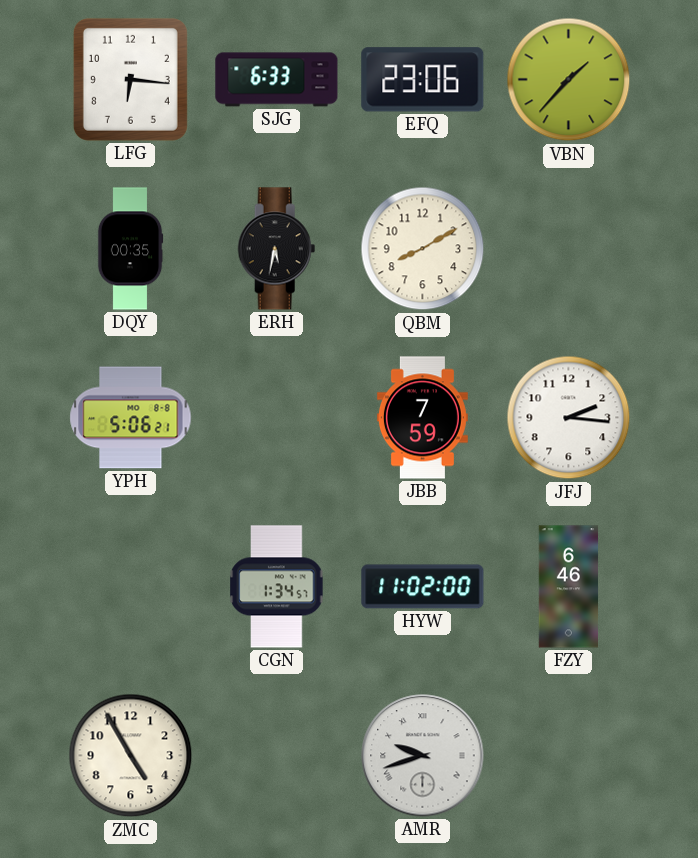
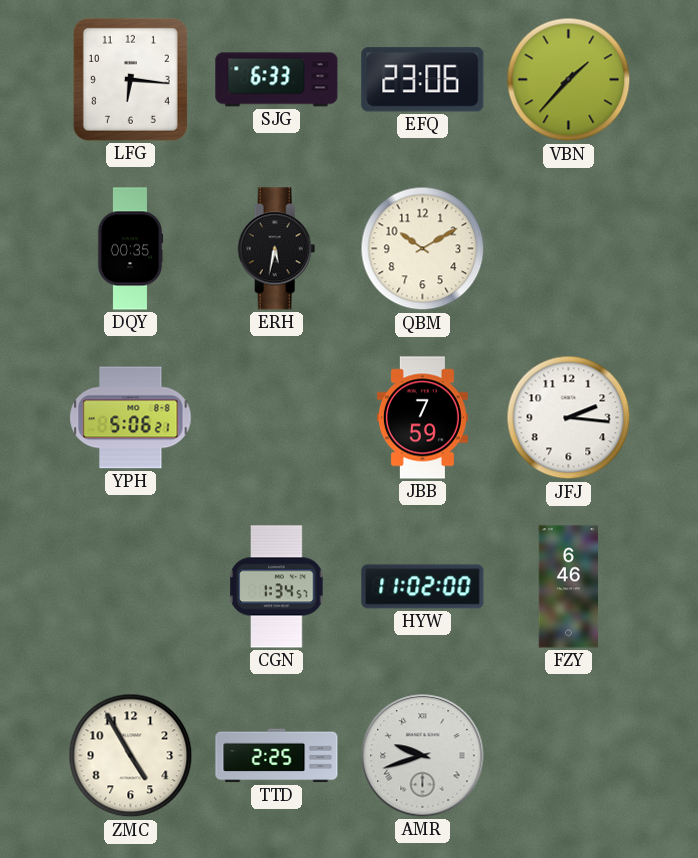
QBM: 8:10 -> 10:10 (423, 249)
TTD: none -> 2:25 (277, 756)
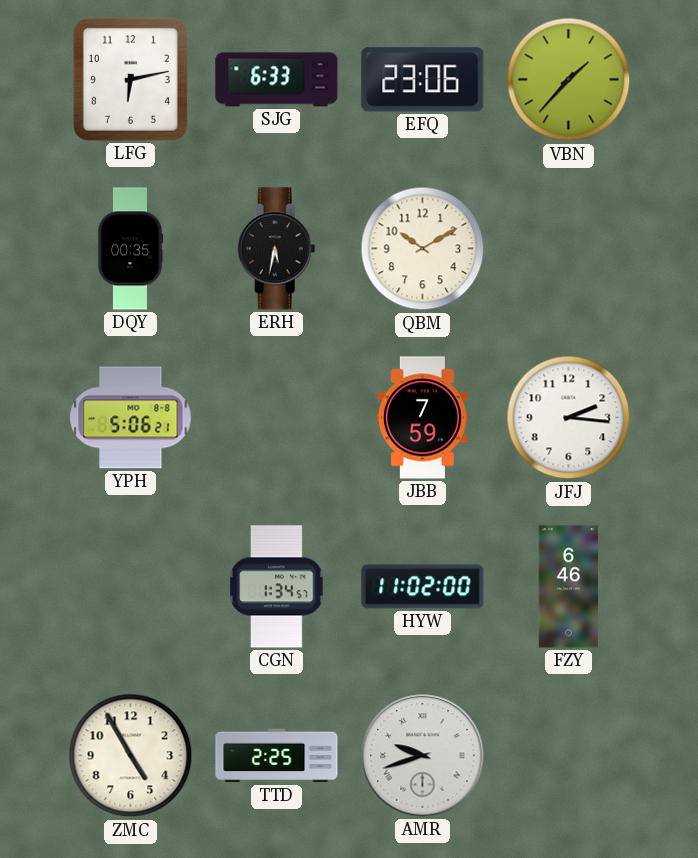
LFG: 6:16 -> 6:13 (130, 79)
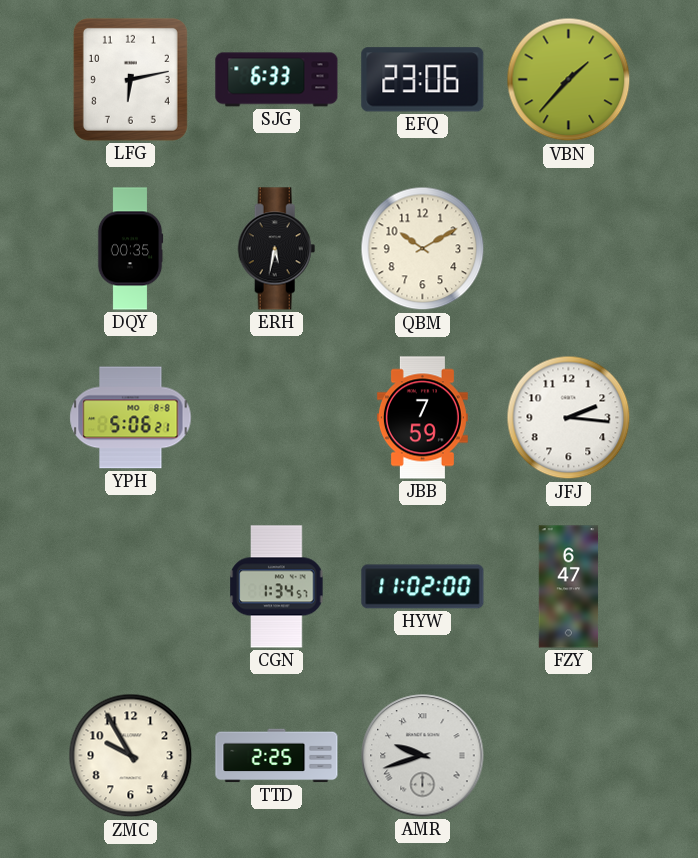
FZY: 6:46 -> 6:47 (569, 587)
ZMC: 4:55 -> 9:55 (131, 756)
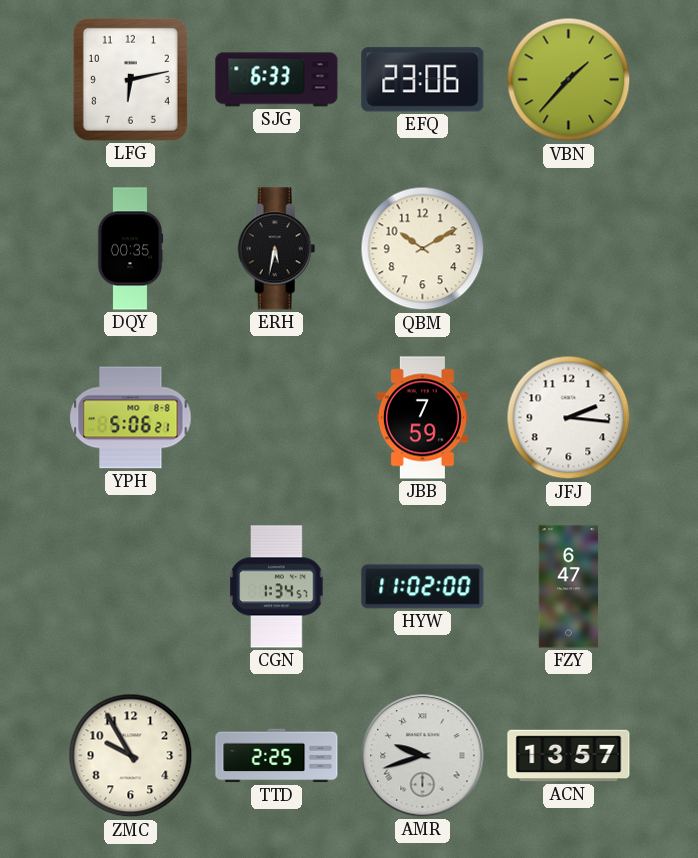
ACN: none -> 13:57 (569, 756)
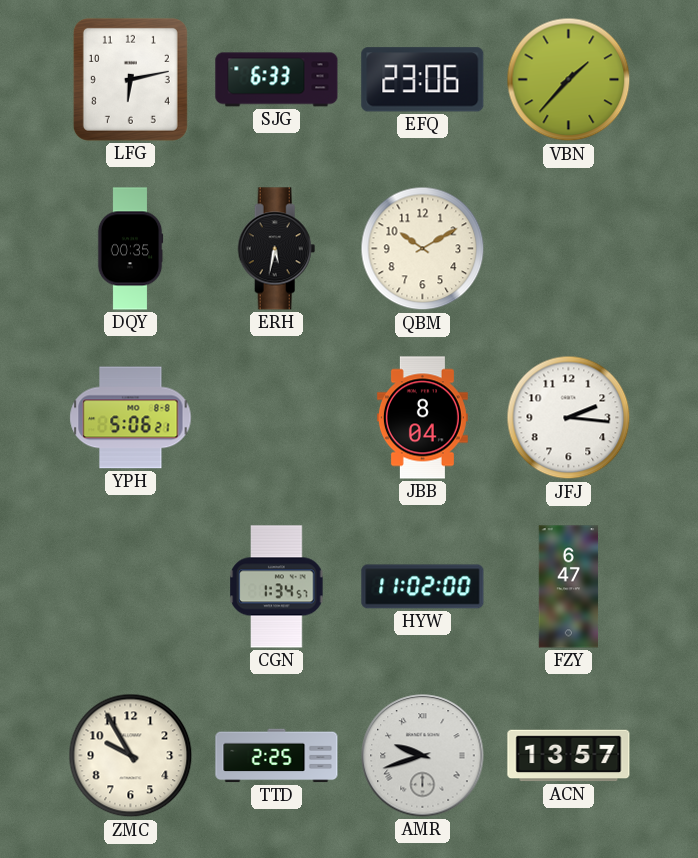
JBB: 7:59 -> 8:04 (422, 418)
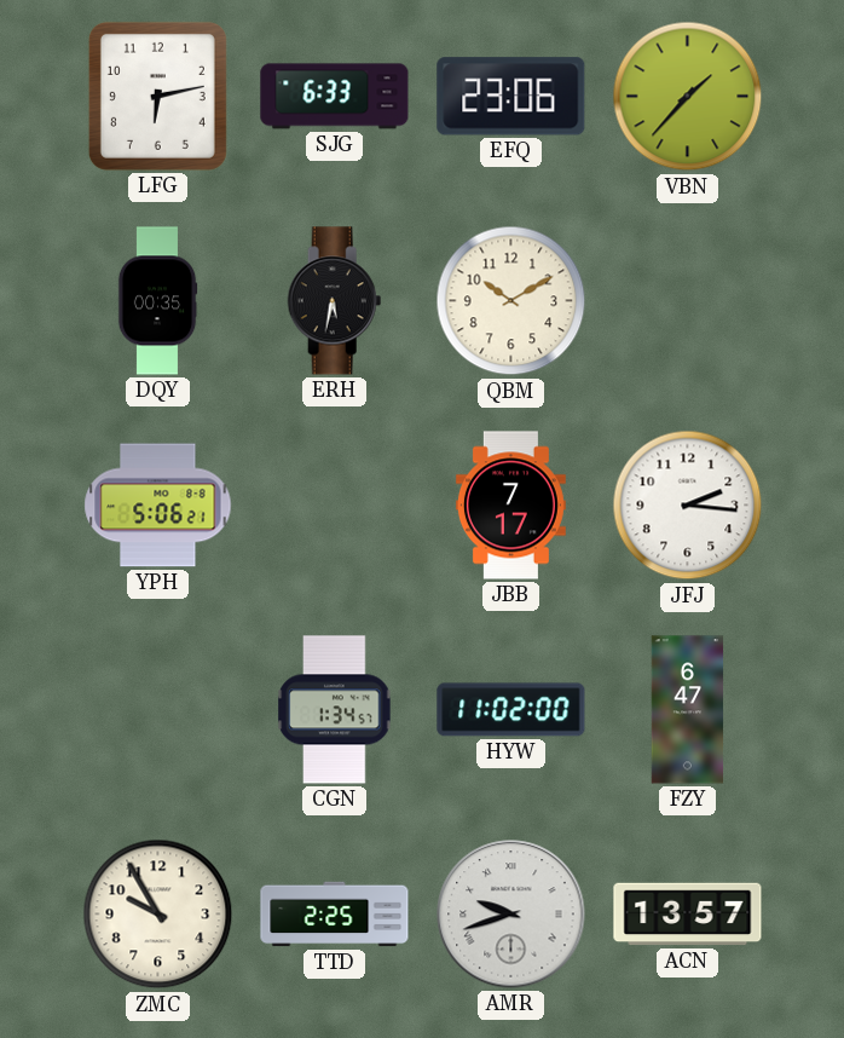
JBB: 8:04 -> 7:17 (510, 506)
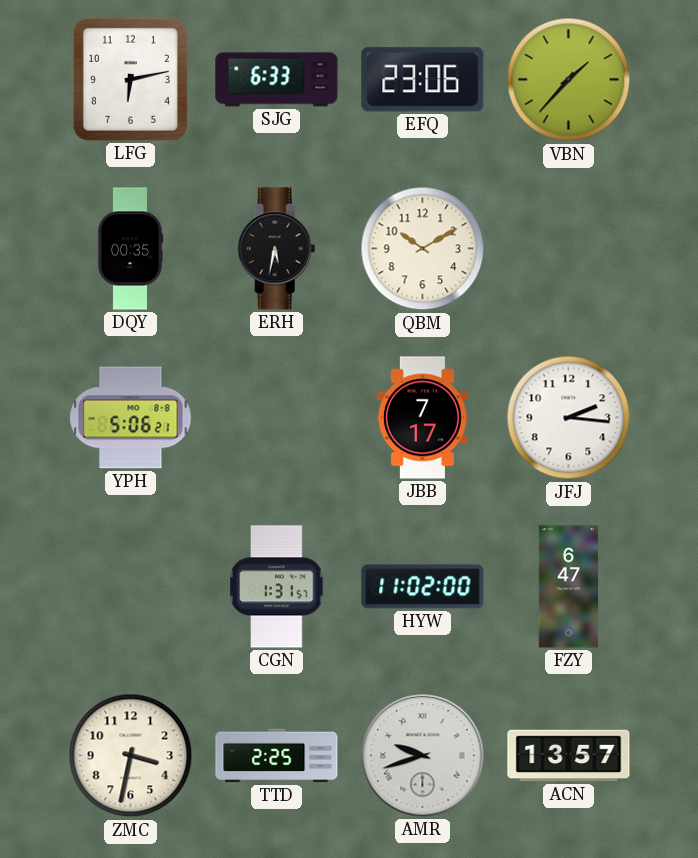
CGN: 1:34 -> 1:31 (277, 587)
ZMC: 9:55 -> 3:32 (131, 756)
